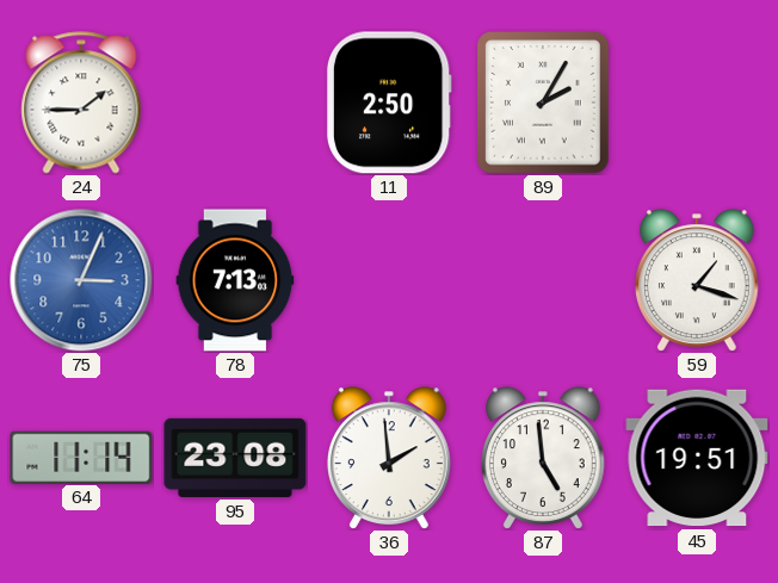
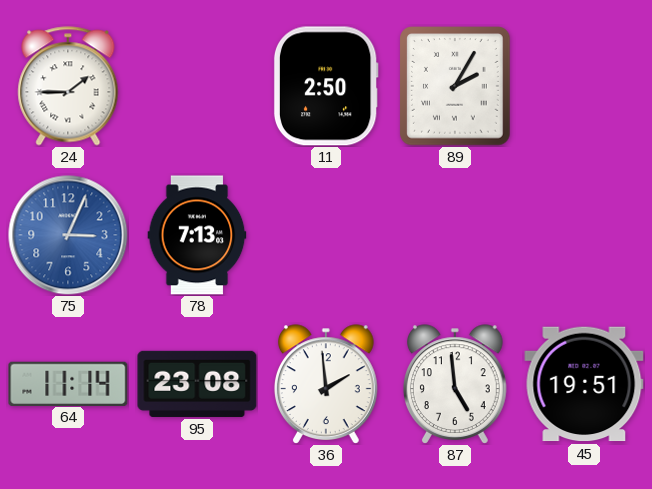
59: 1:18 -> none (697, 280)
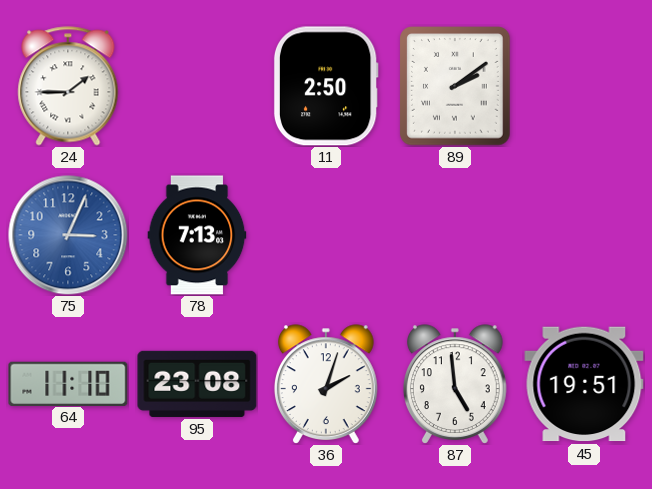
89: 2:05 -> 2:09 (455, 86)
64: 11:14 -> 11:10 (68, 383)
36: 1:59 -> 2:03 (326, 384)
